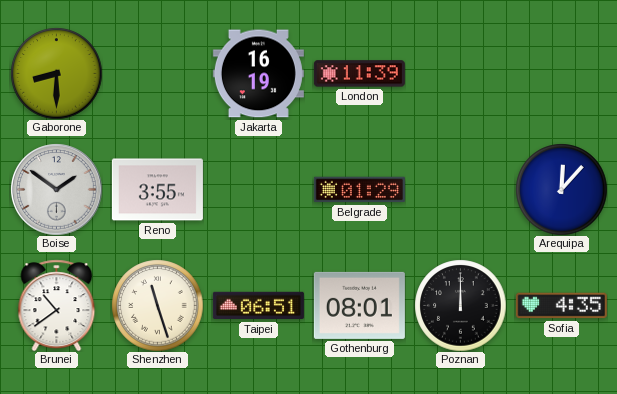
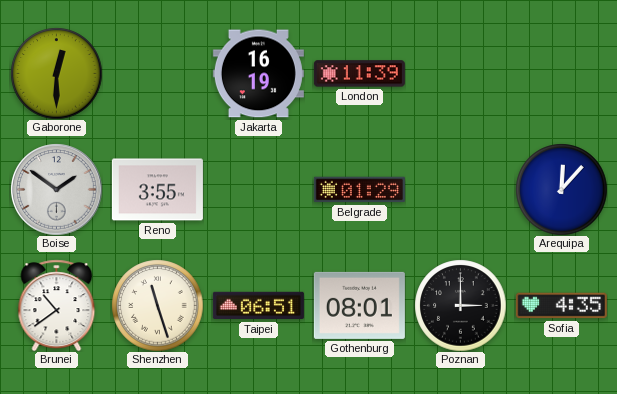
Gaborone: 8:30 -> 12:30 (56, 73)
Poznan: 12:00 -> 3:00 (460, 305)
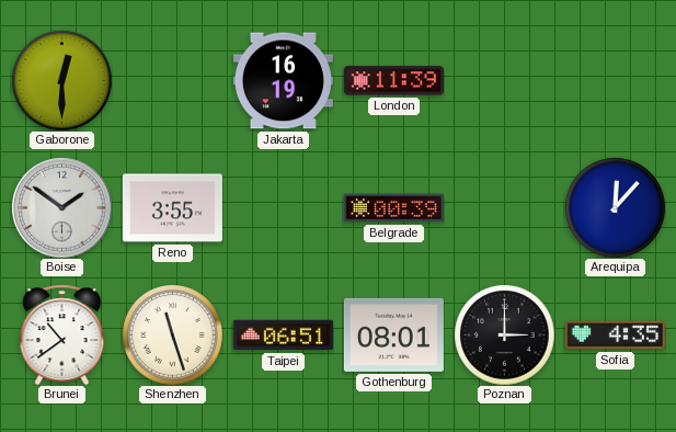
Belgrade: 01:29 -> 00:39 (393, 208)
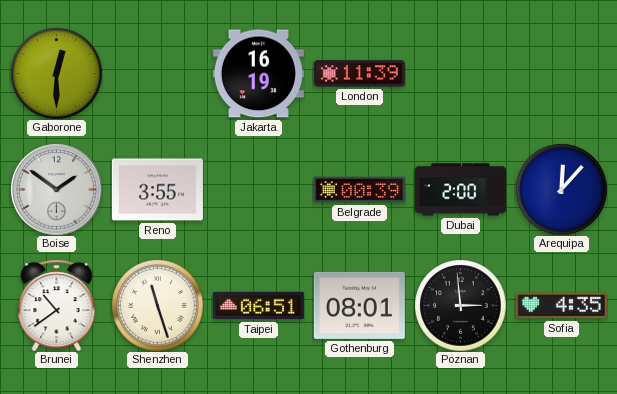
Dubai: none -> 2:00 (460, 190)
Poznan: 3:00 -> 2:59 (460, 305)
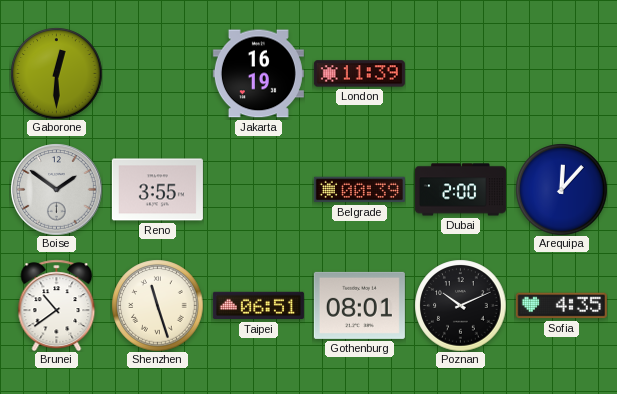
Poznan: 2:59 -> 10:11 (460, 305)
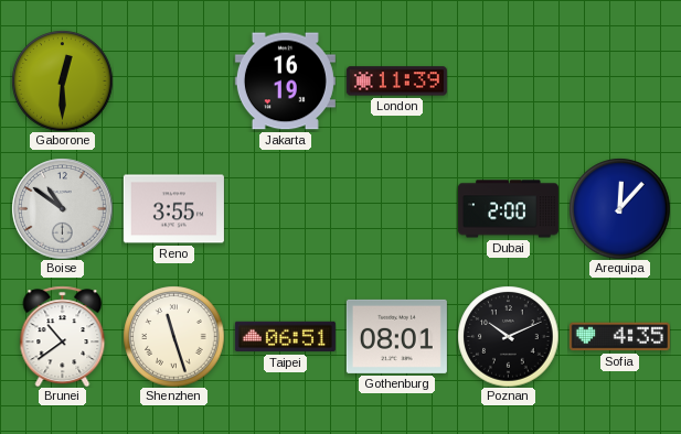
Boise: 1:51 -> 10:51 (62, 208)
Belgrade: 00:39 -> none (359, 190)
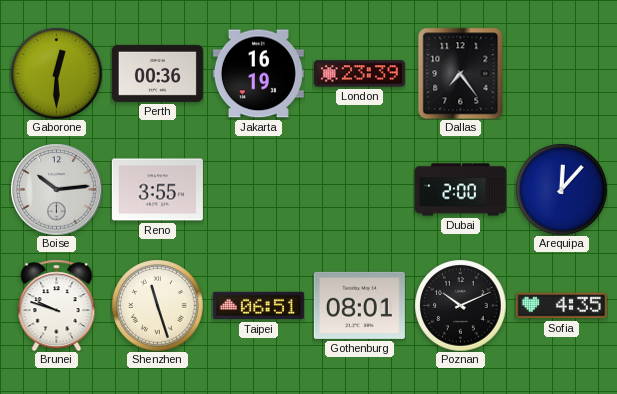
Perth: none -> 00:36 (157, 73)
London: 11:39 -> 23:39 (359, 74)
Dallas: none -> 7:24 (461, 73)
Boise: 10:51 -> 10:14 (56, 189)
Brunei: 10:39 -> 9:48 (57, 305)
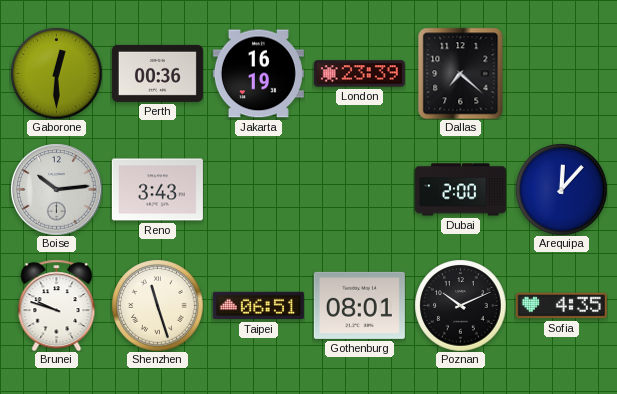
Dallas: 7:24 -> 7:22 (461, 73)
Reno: 3:55 -> 3:43 (157, 190)
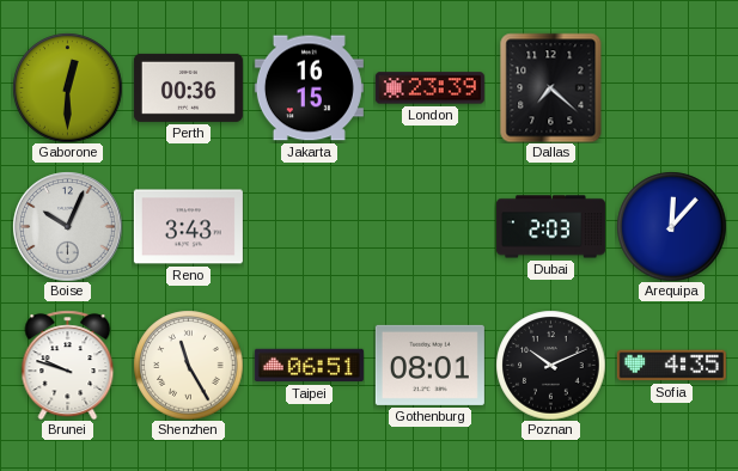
Jakarta: 16:19 -> 16:15 (309, 88)
Boise: 10:14 -> 10:04 (67, 226)
Dubai: 2:00 -> 2:03 (550, 227)
Shenzhen: 11:27 -> 11:25 (188, 365)
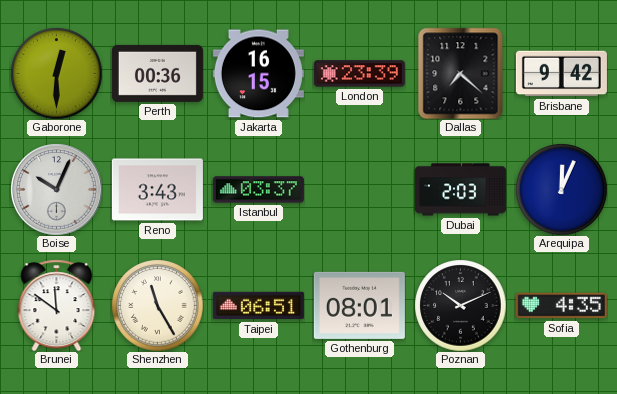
Brisbane: none -> 9:42 (561, 74)
Istanbul: none -> 03:37 (258, 190)
Arequipa: 12:07 -> 12:04 (561, 189)
Brunei: 9:48 -> 11:51 (57, 305)
